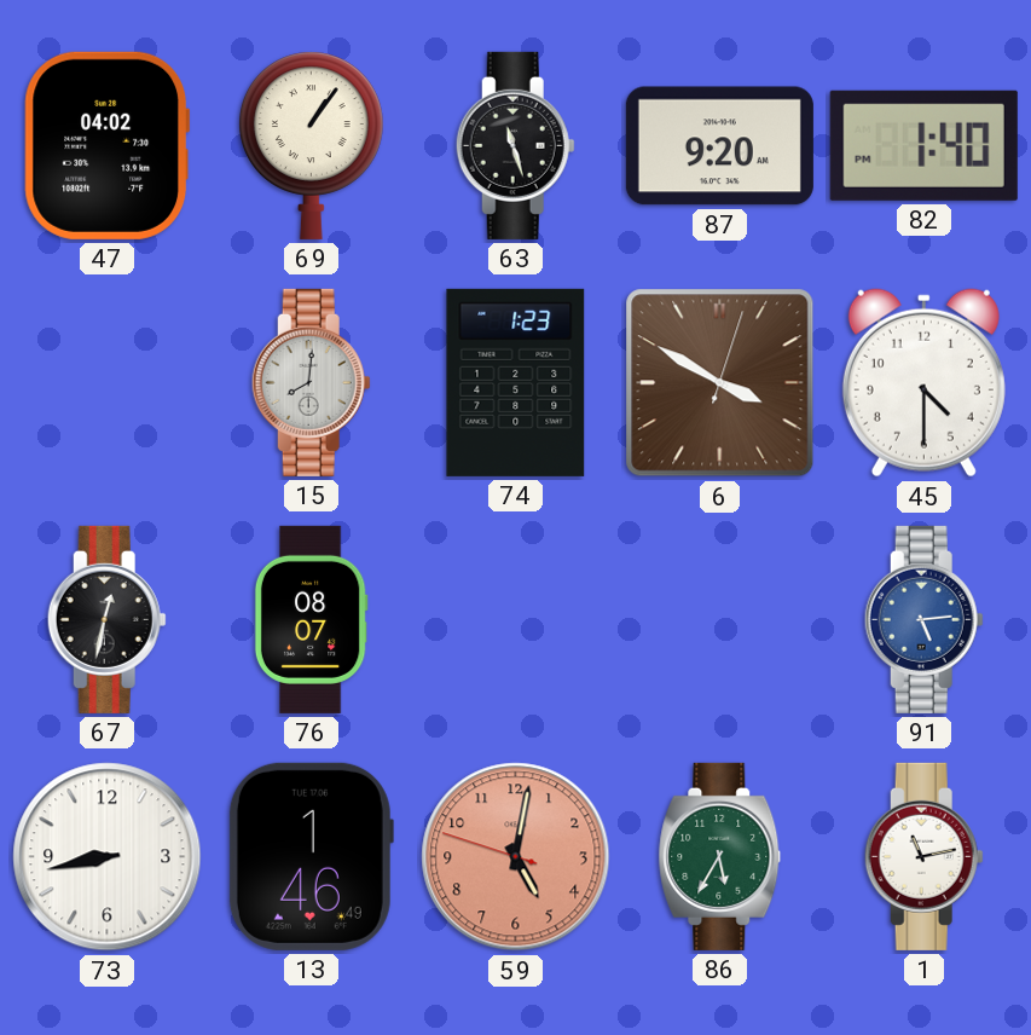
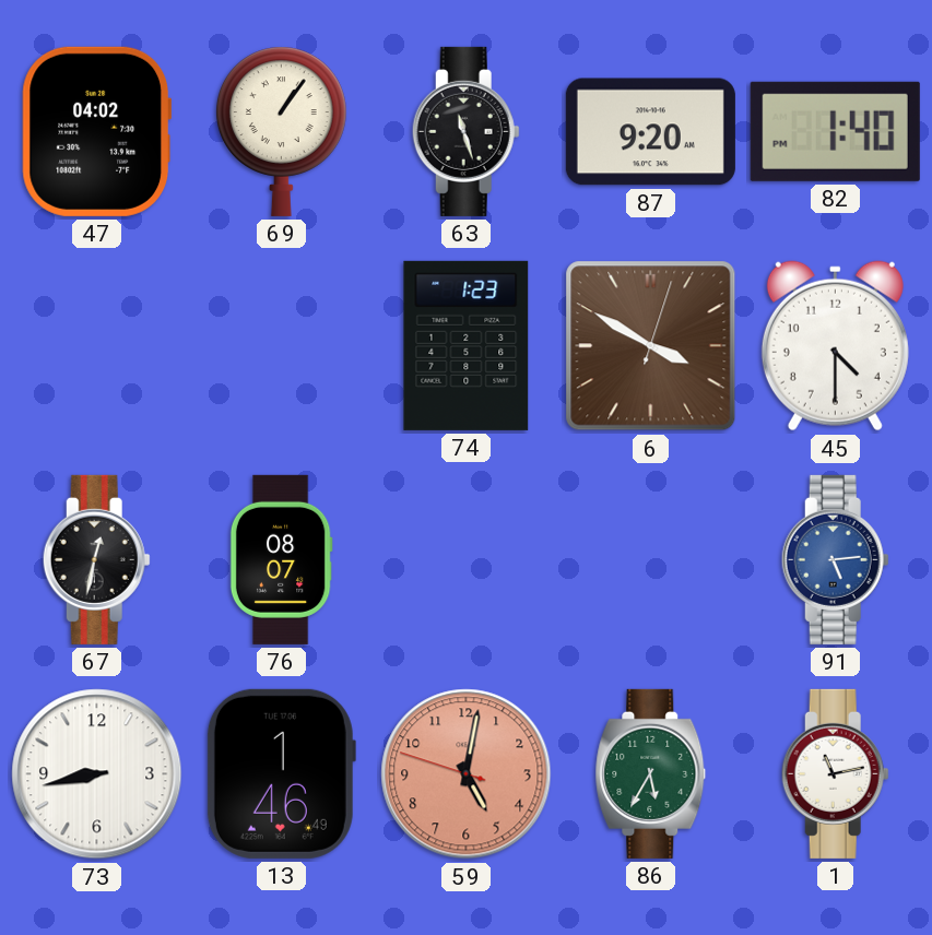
15: 8:01 -> none (311, 382)
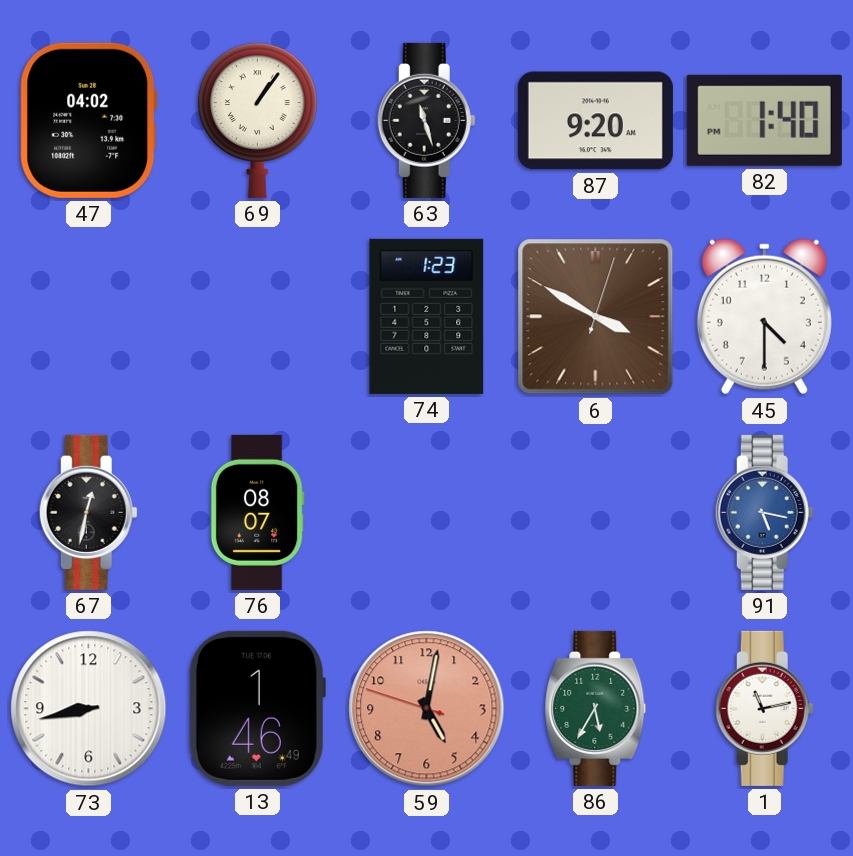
91: 5:14 -> 5:17 (764, 512)
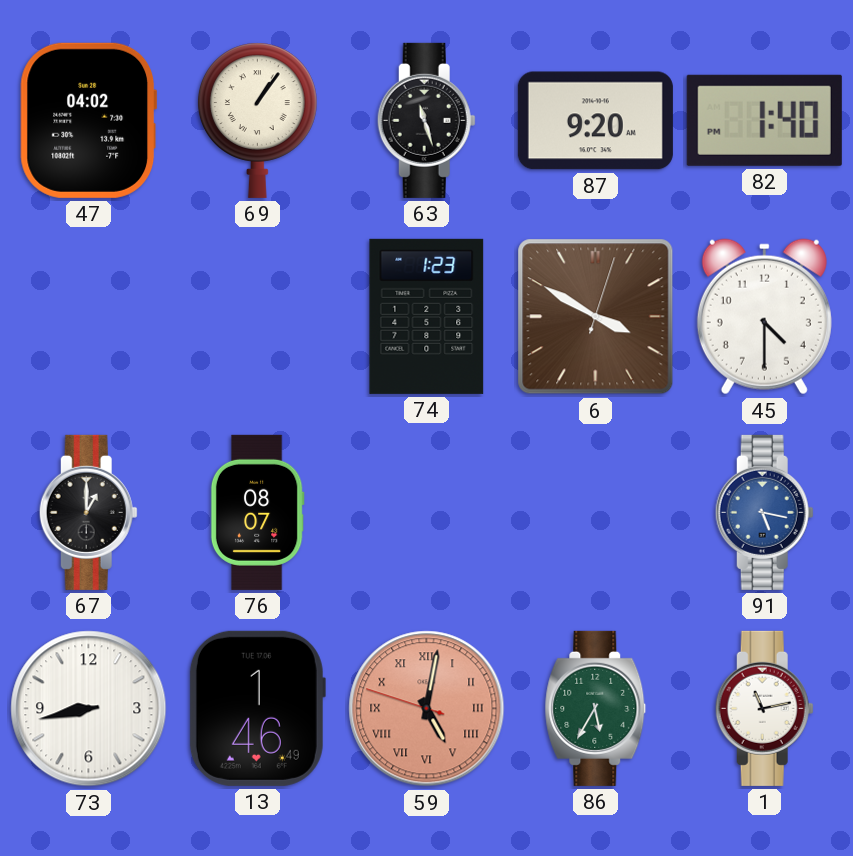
67: 12:32 -> 1:00 (88, 512)
59 numerals: Arabic -> Roman (427, 709)
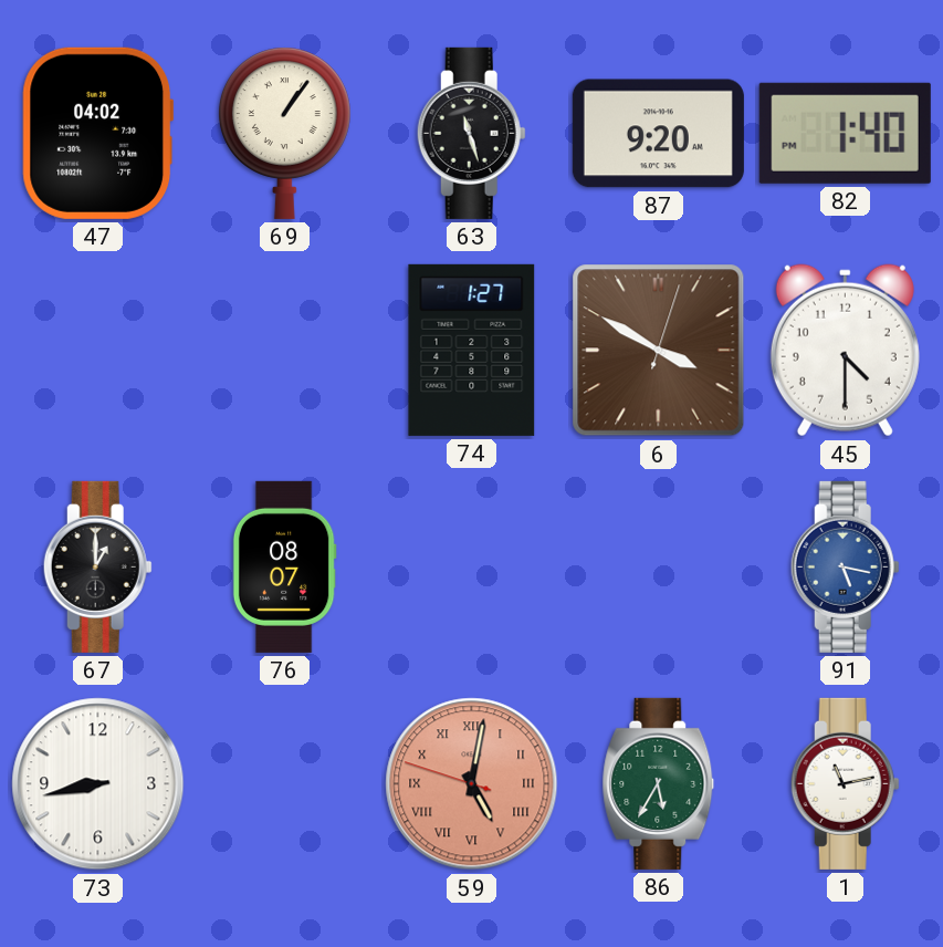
74: 1:23 -> 1:27 (472, 350)
13: 1:46 -> none (257, 708)
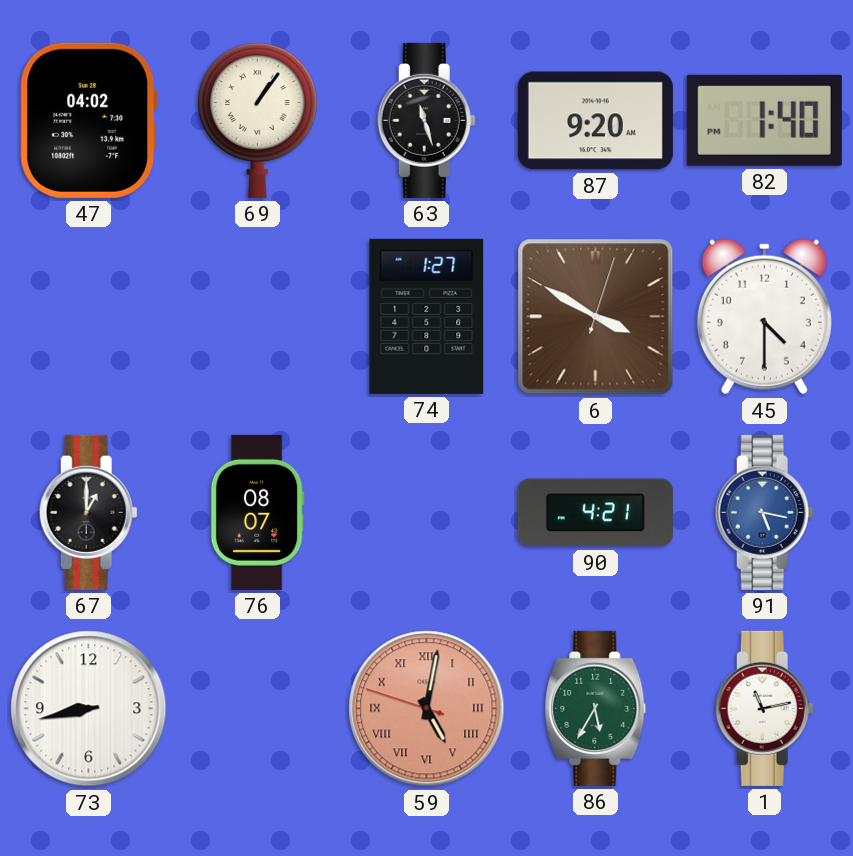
90: none -> 4:21 (595, 513)
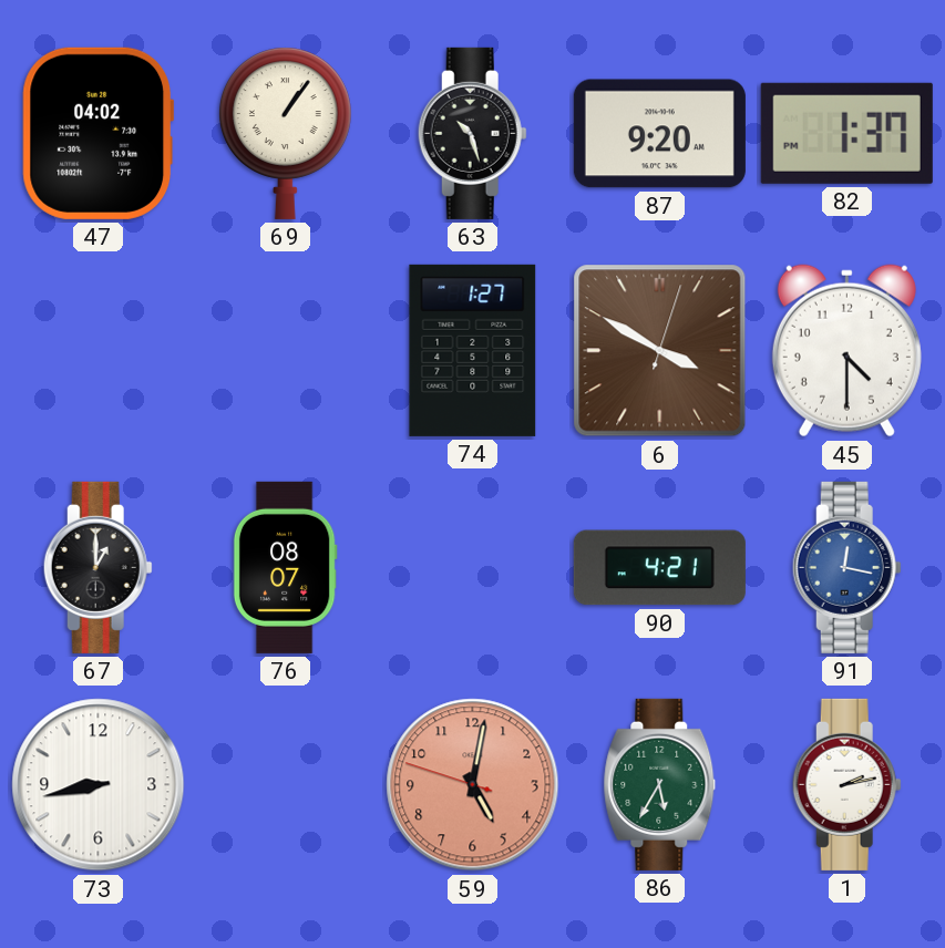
63: 11:27 -> 10:27 (472, 133)
82: 1:40 -> 1:37 (846, 133)
91: 5:17 -> 12:17 (846, 567)
59 numerals: Roman -> Arabic (473, 785)
1: 11:13 -> 2:13 (846, 784)
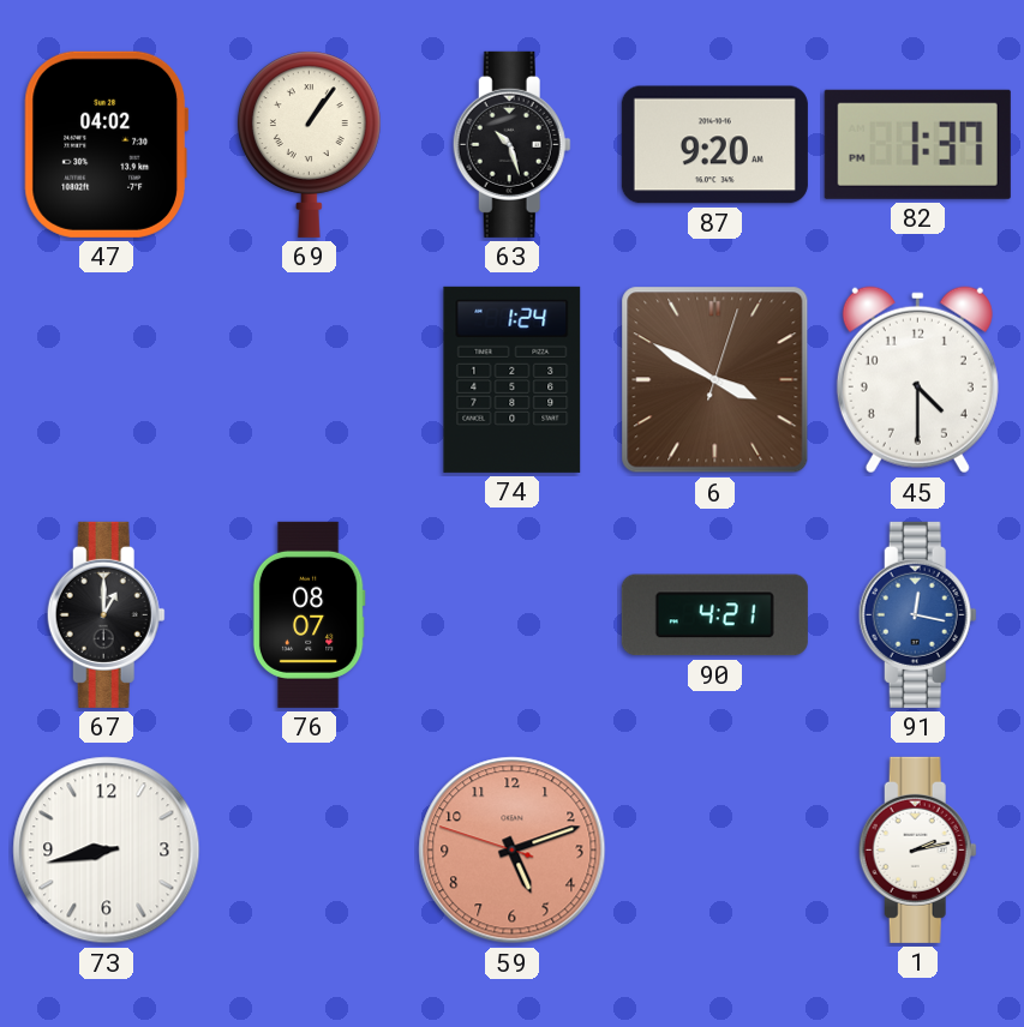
74: 1:27 -> 1:24 (513, 379)
59: 5:01 -> 5:11 (513, 851)
86: 5:35 -> none (660, 784)
